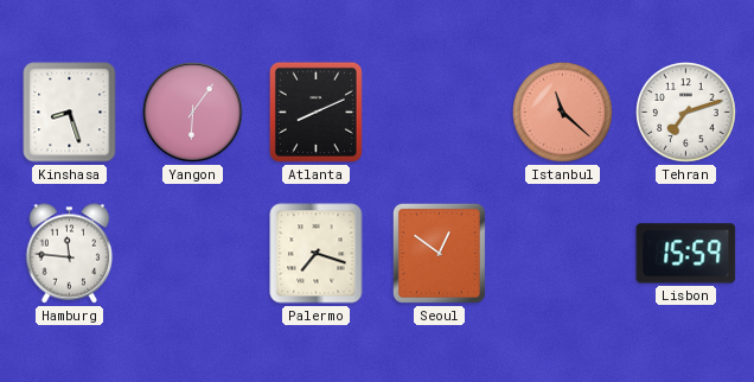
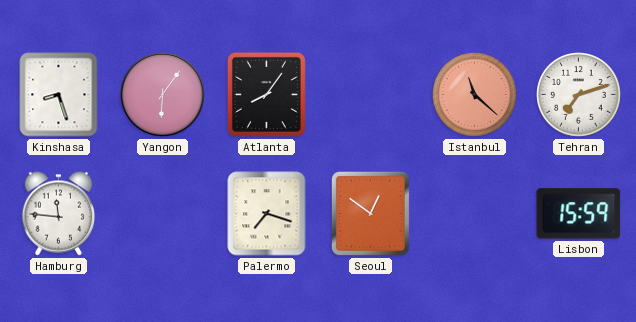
Atlanta: 8:11 -> 8:06 (266, 94)
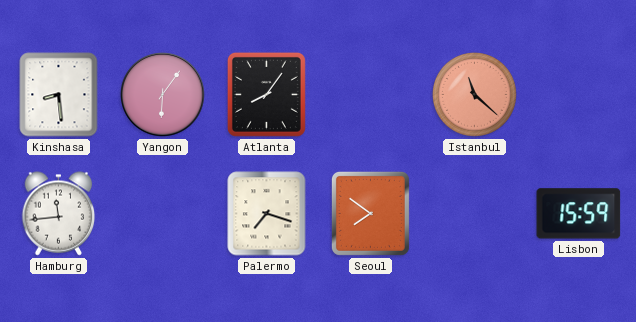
Kinshasa: 8:27 -> 8:29 (59, 95)
Tehran: 7:12 -> none (579, 95)
Hamburg: 11:46 -> 11:44 (59, 214)
Seoul: 12:51 -> 7:51 (370, 213)
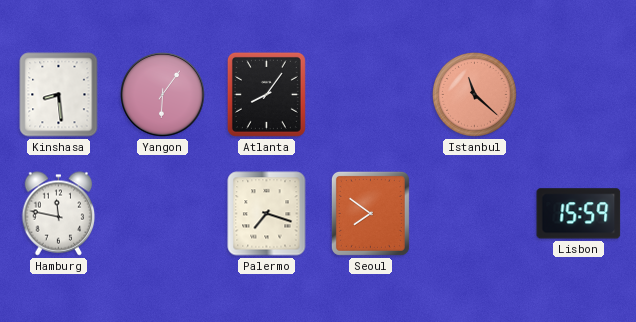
Hamburg: 11:44 -> 11:47 (59, 214)
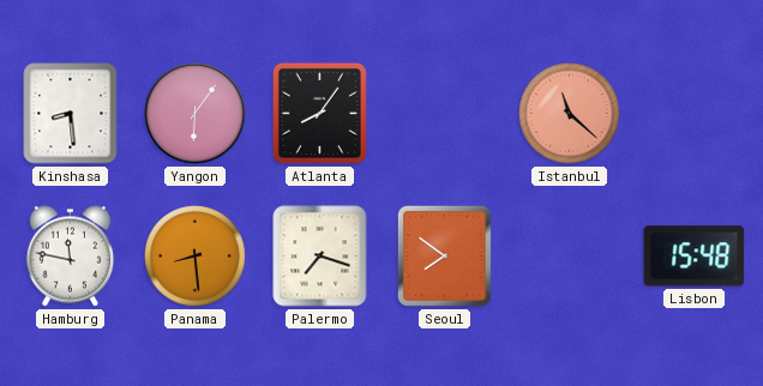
Panama: none -> 8:29 (196, 257)
Lisbon: 15:59 -> 15:48 (695, 257)
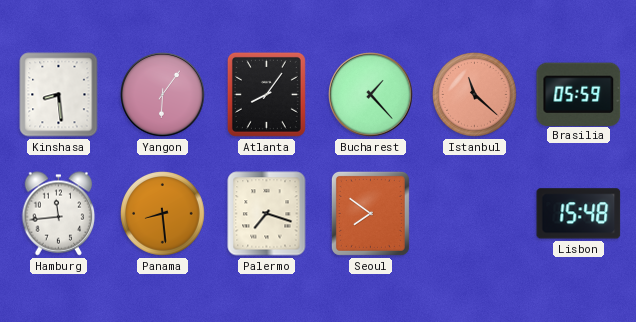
Bucharest: none -> 1:23 (371, 95)
Brasilia: none -> 05:59 (579, 94)
Hamburg: 11:47 -> 11:44 (59, 214)
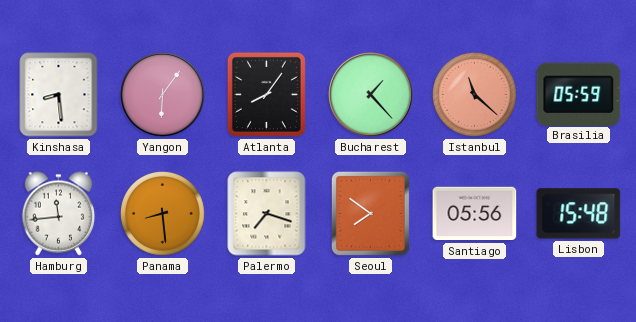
Santiago: none -> 05:56 (475, 214)
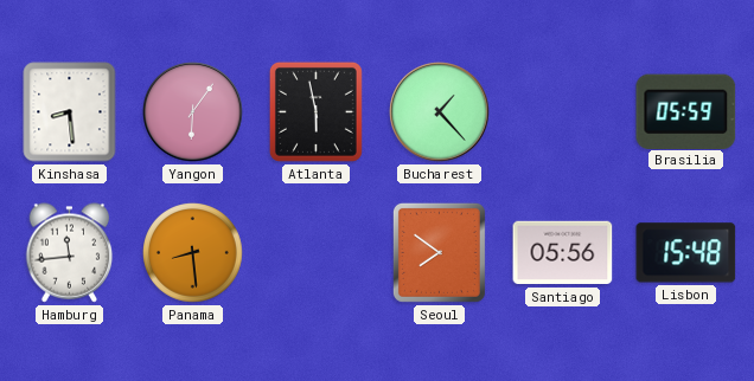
Atlanta: 8:06 -> 5:58 (315, 111)
Istanbul: 11:22 -> none (475, 95)
Palermo: 7:18 -> none (267, 214)
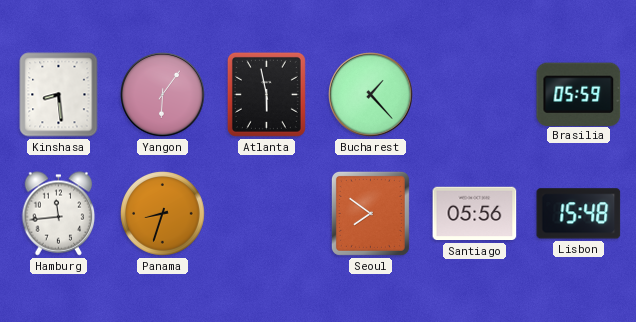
Panama: 8:29 -> 8:33 (163, 214)
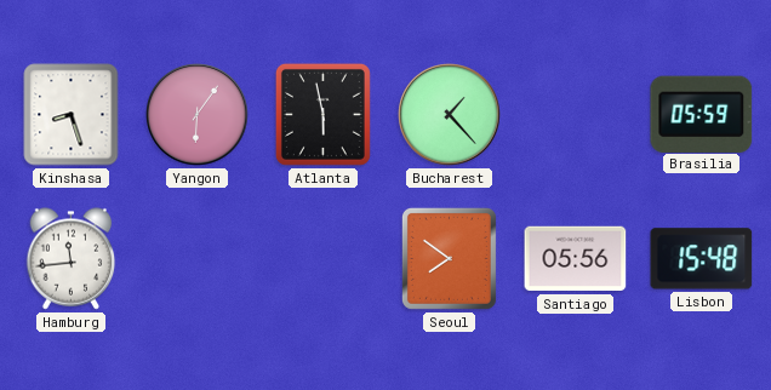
Kinshasa: 8:29 -> 8:27 (72, 115)
Panama: 8:33 -> none (163, 214)
